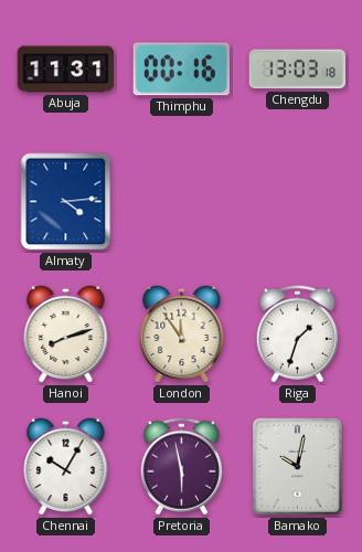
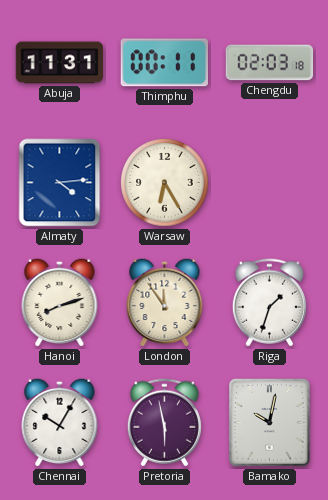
Thimphu: 00:16 -> 00:11 (164, 63)
Chengdu: 13:03 -> 02:03 (270, 63)
Warsaw: none -> 6:25 (165, 183)
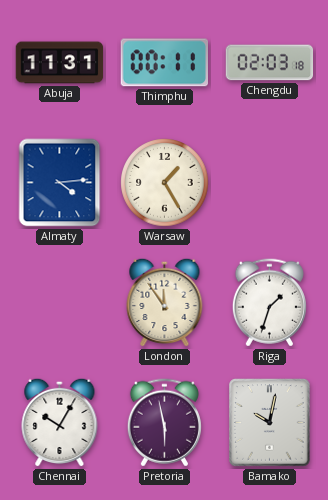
Warsaw: 6:25 -> 1:25 (165, 183)
Hanoi: 8:12 -> none (60, 302)
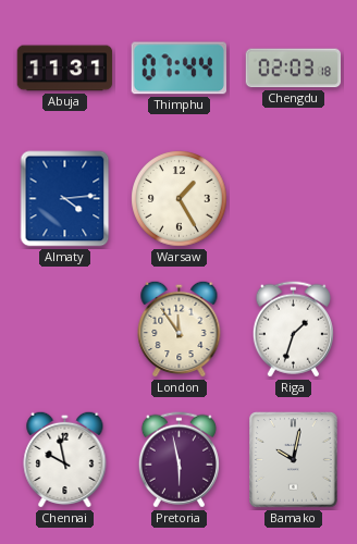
Thimphu: 00:11 -> 07:44 (178, 69)
Chennai: 10:05 -> 9:58 (65, 459)
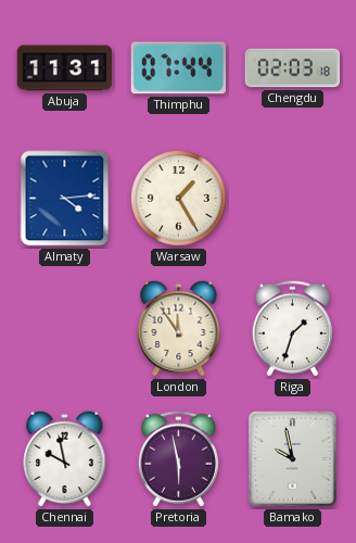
Bamako: 10:02 -> 9:58 (293, 459)
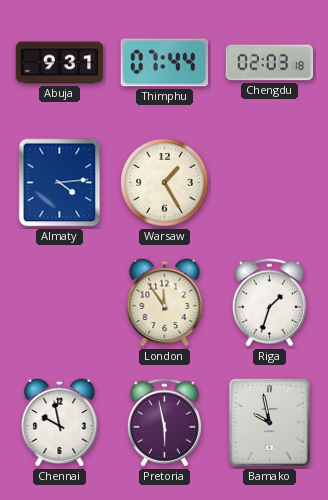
Abuja: 11:31 -> 9:31 (60, 63)
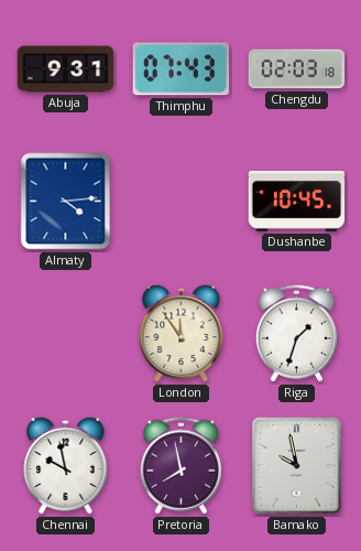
Thimphu: 07:44 -> 07:43 (180, 69)
Warsaw: 1:25 -> none (165, 183)
Dushanbe: none -> 10:45 (297, 201)
Pretoria: 5:58 -> 7:58 (180, 466)
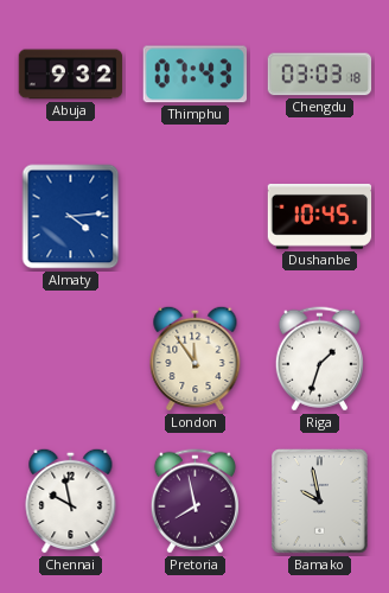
Abuja: 9:31 -> 9:32 (71, 75)
Chengdu: 02:03 -> 03:03 (320, 75)
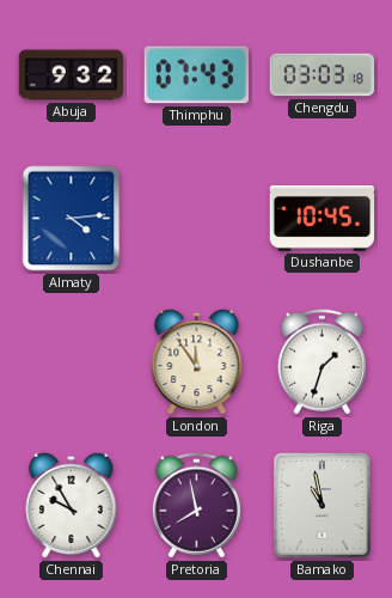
Chennai: 9:58 -> 9:55 (72, 505)
Bamako: 9:58 -> 10:58 (323, 506)
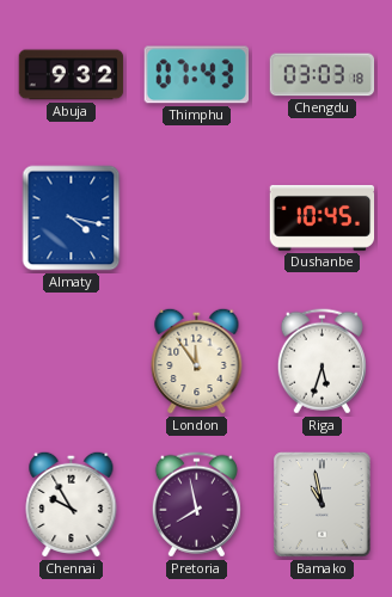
Almaty: 4:14 -> 4:17 (72, 219)
Riga: 1:33 -> 5:33 (321, 362)
